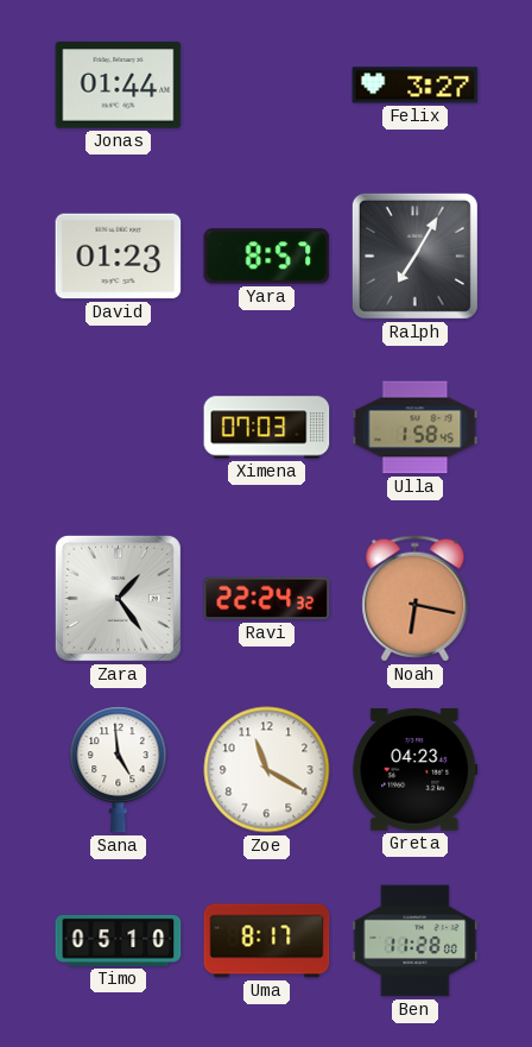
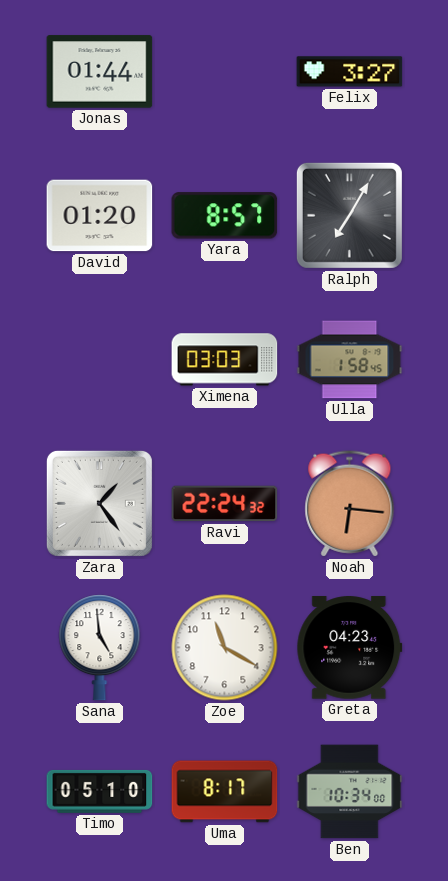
David: 01:23 -> 01:20 (100, 216)
Ximena: 07:03 -> 03:03 (225, 360)
Noah: 6:17 -> 6:16 (350, 504)
Ben: 11:28 -> 10:34 (350, 792)
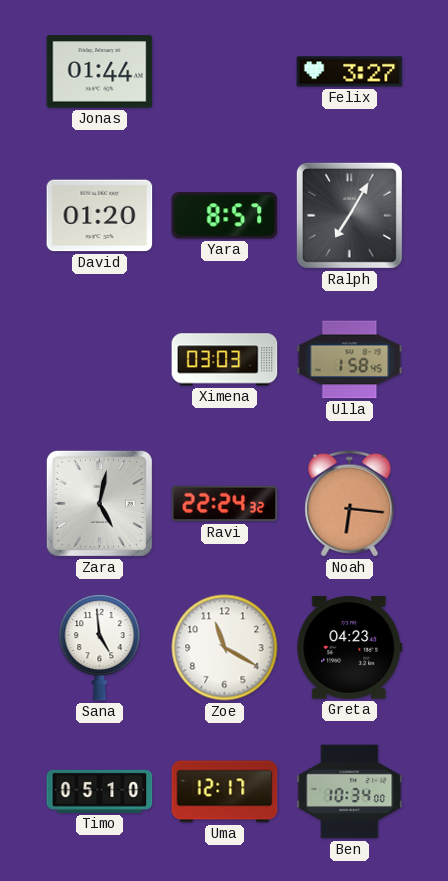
Zara: 1:24 -> 5:02 (99, 503)
Uma: 8:17 -> 12:17 (225, 792)
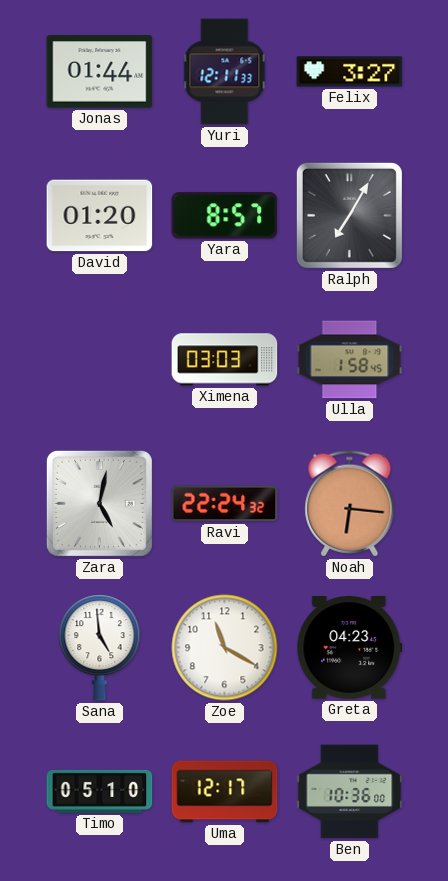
Yuri: none -> 12:11 (225, 72)
Ben: 10:34 -> 10:36 (350, 792)
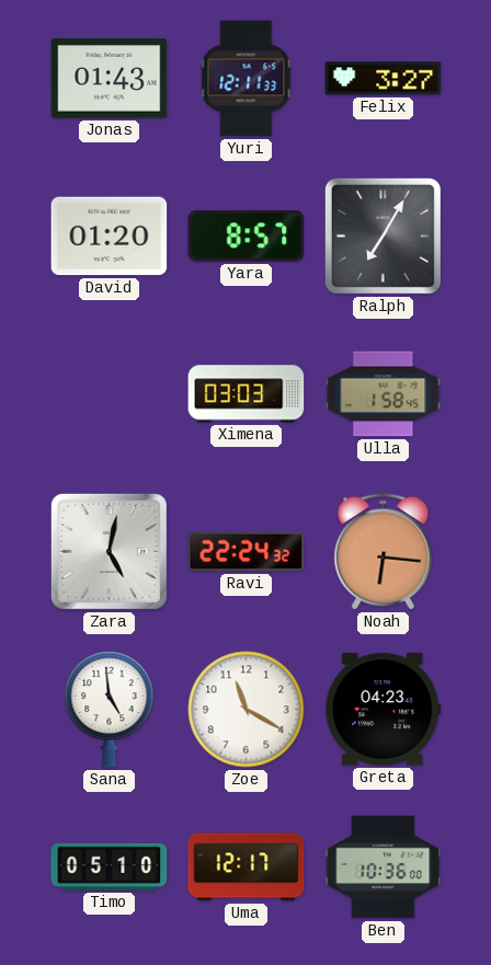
Jonas: 01:44 -> 01:43 (110, 79)
